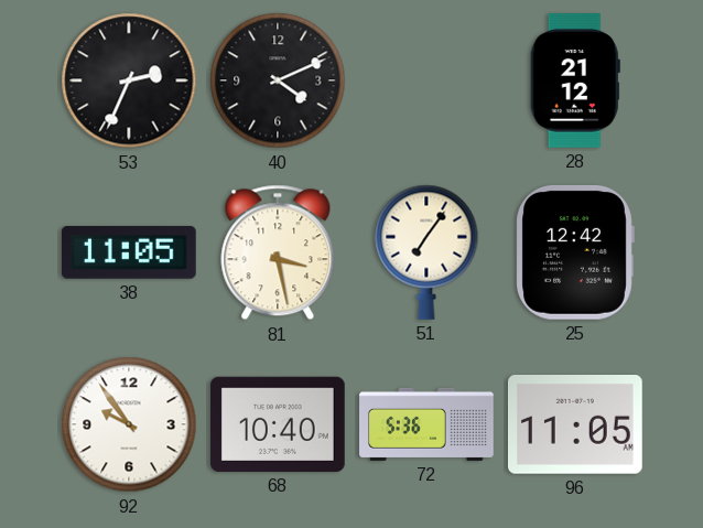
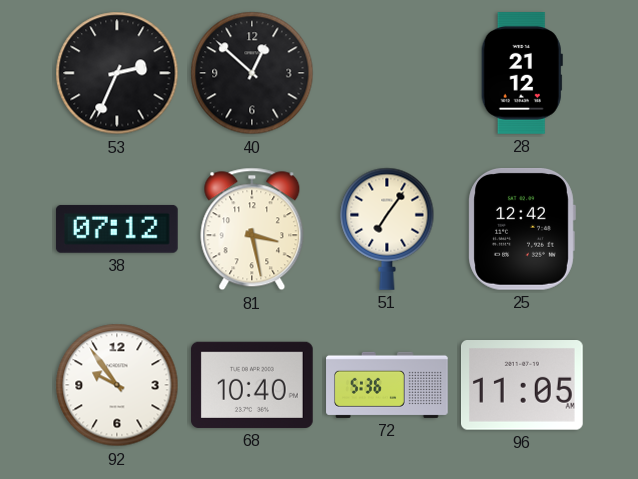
40: 4:11 -> 12:52 (252, 73)
38: 11:05 -> 07:12 (117, 229)
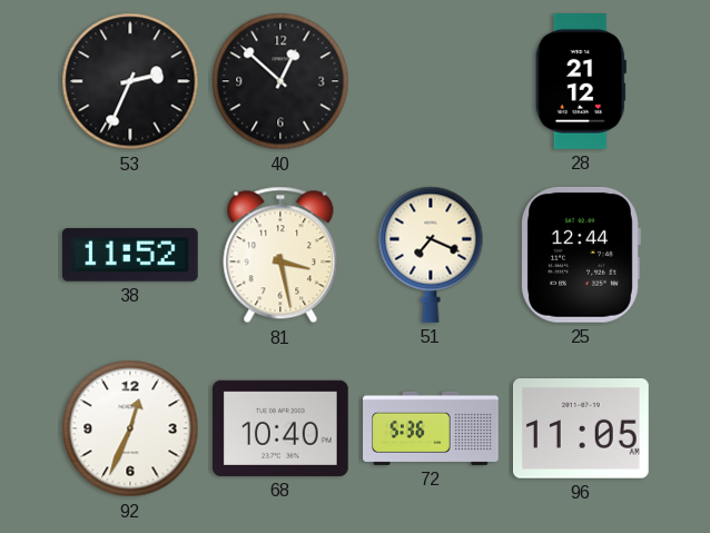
38: 07:12 -> 11:52 (130, 255)
51: 7:06 -> 7:19 (431, 255)
25: 12:42 -> 12:44 (581, 255)
92: 9:54 -> 12:34 (130, 428)
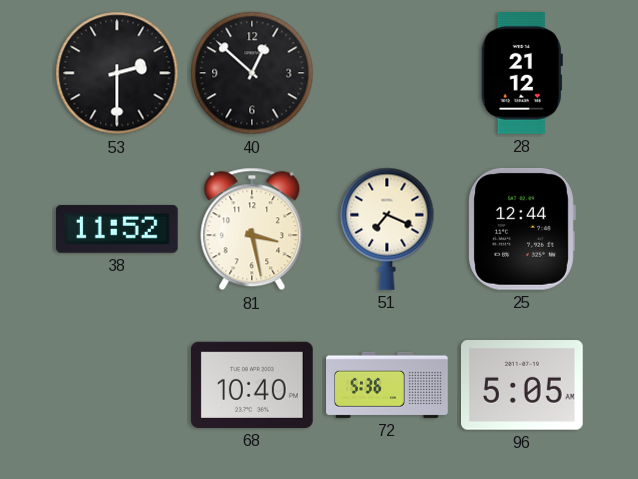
53: 2:34 -> 2:30 (117, 73)
92: 12:34 -> none (130, 428)
96: 11:05 -> 5:05 (523, 386)
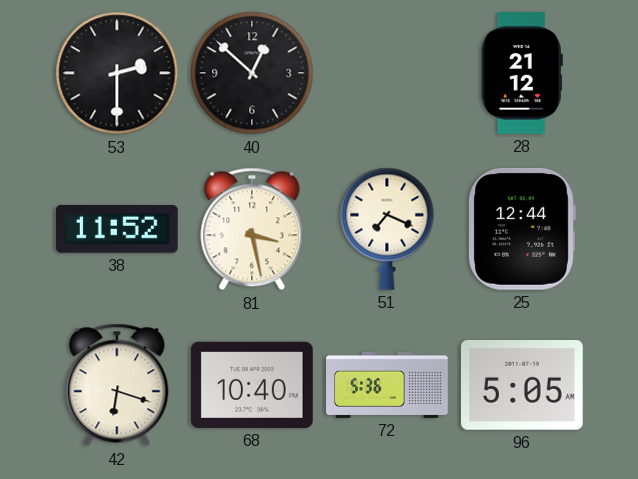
42: none -> 6:18 (117, 385)
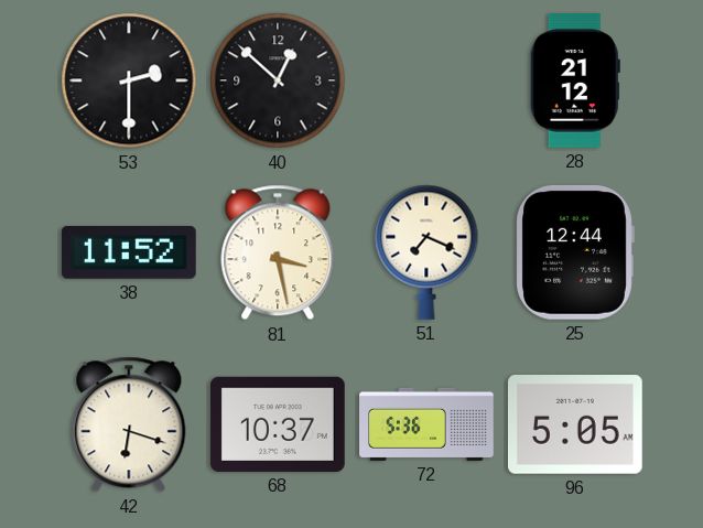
68: 10:40 -> 10:37 (279, 424)
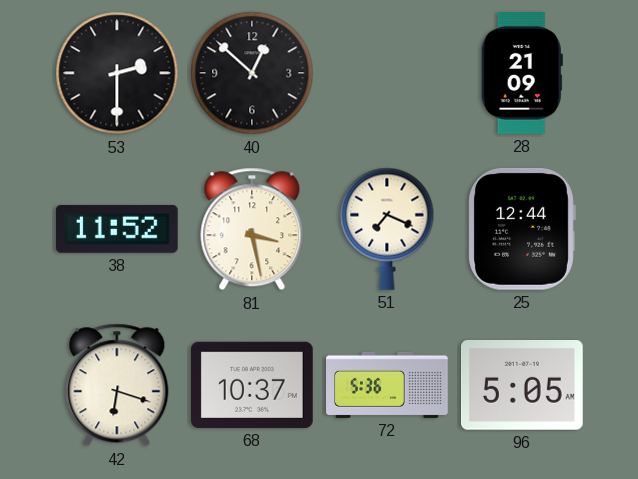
28: 21:12 -> 21:09 (522, 74)
